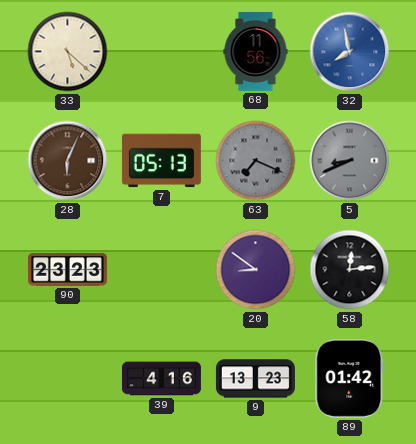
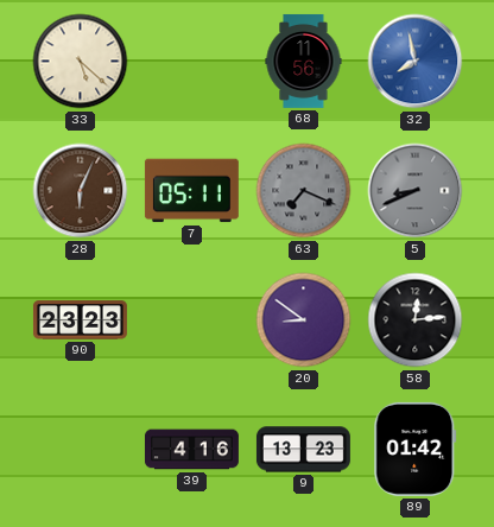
7: 05:13 -> 05:11 (191, 191)
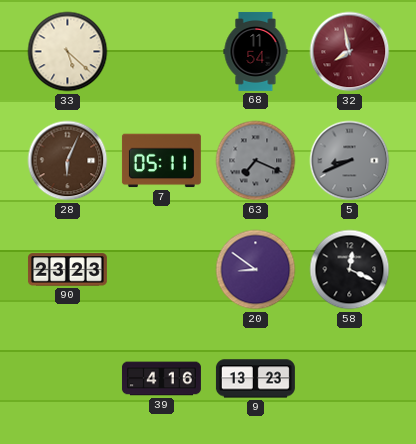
68: 11:56 -> 11:54 (256, 51)
32 dial: blue -> burgundy (350, 52)
58: 12:14 -> 12:19 (350, 270)
89: 01:42 -> none (416, 449)
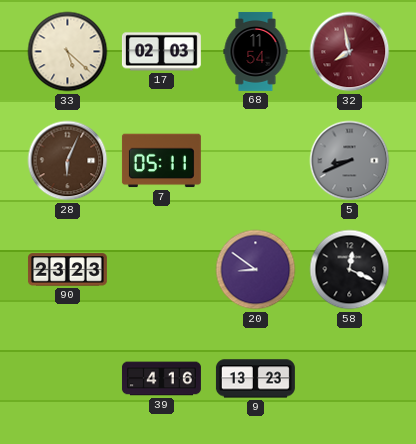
17: none -> 02:03 (161, 52)
63: 7:19 -> none (256, 161)
